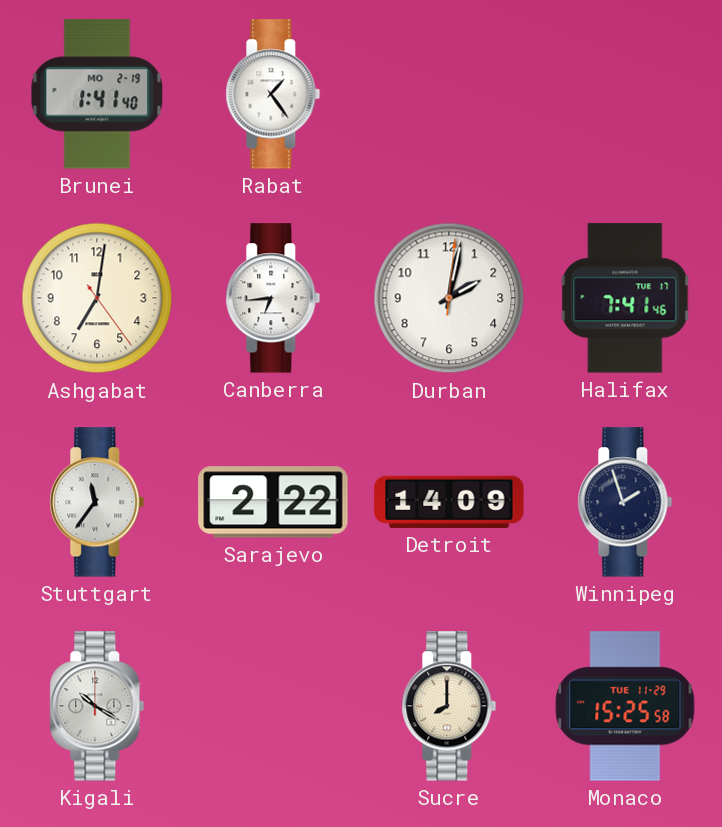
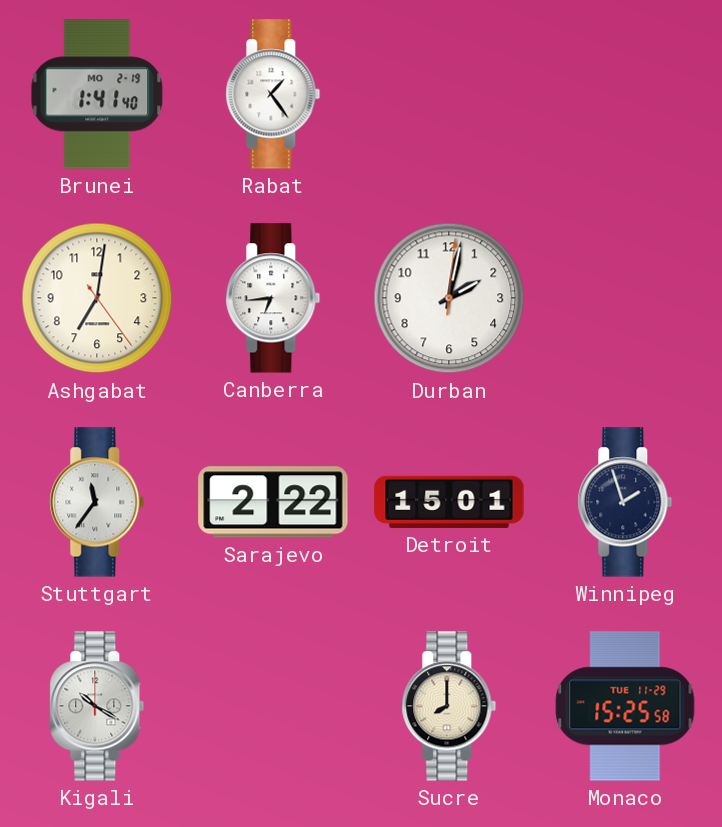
Halifax: 7:41 -> none (625, 298)
Detroit: 14:09 -> 15:01 (449, 502)
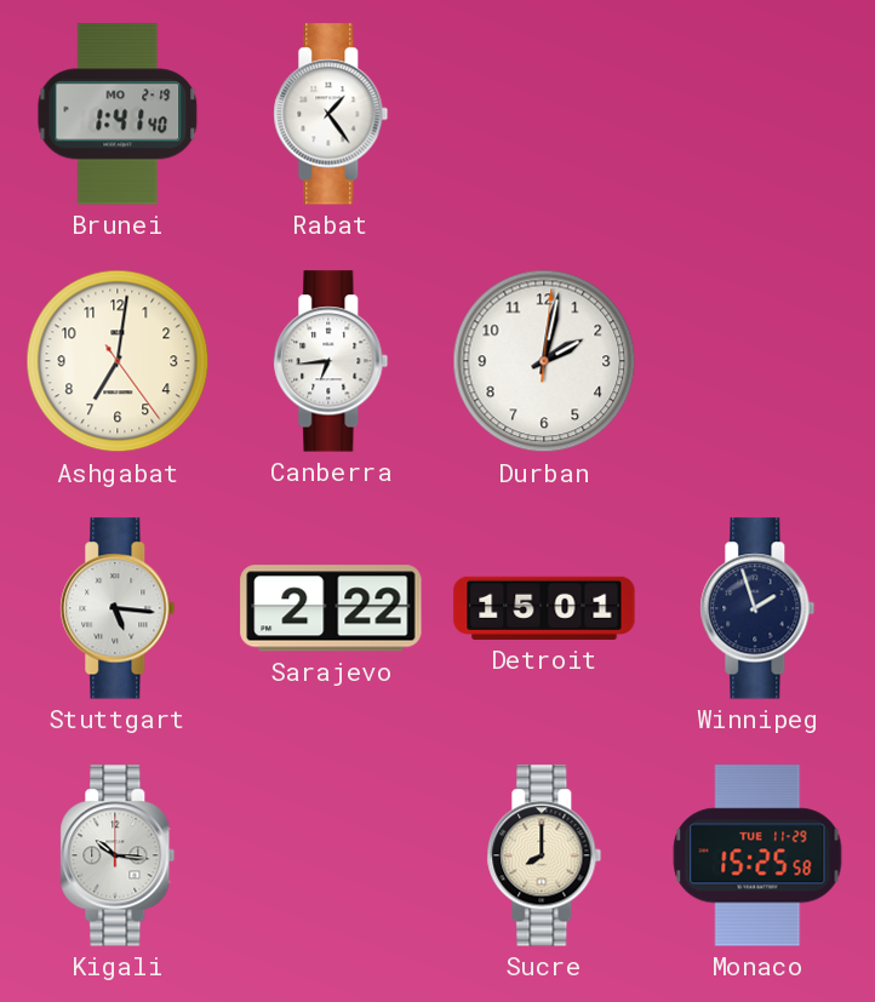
Stuttgart: 11:36 -> 5:16 (118, 608)
Kigali: 10:20 -> 10:16 (118, 855)
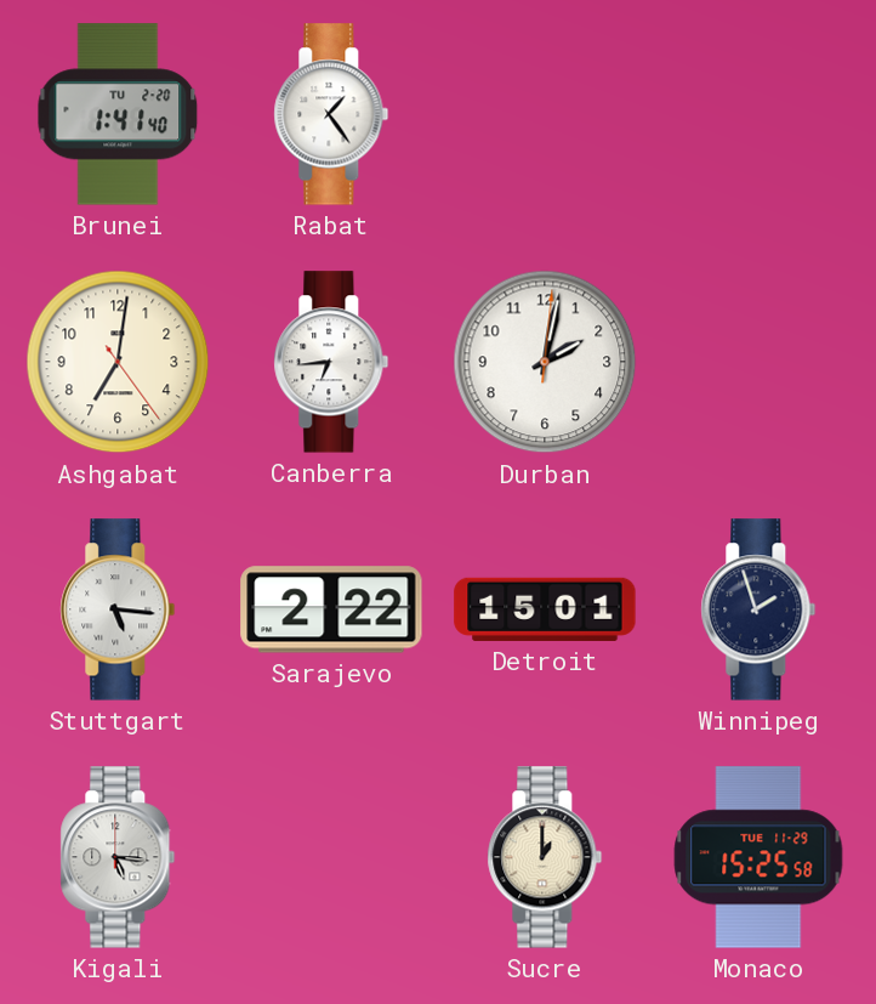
Brunei date: MO 2-19 -> TU 2-20 (118, 114)
Kigali: 10:16 -> 5:16 (118, 857)
Sucre: 8:00 -> 1:00 (545, 857)
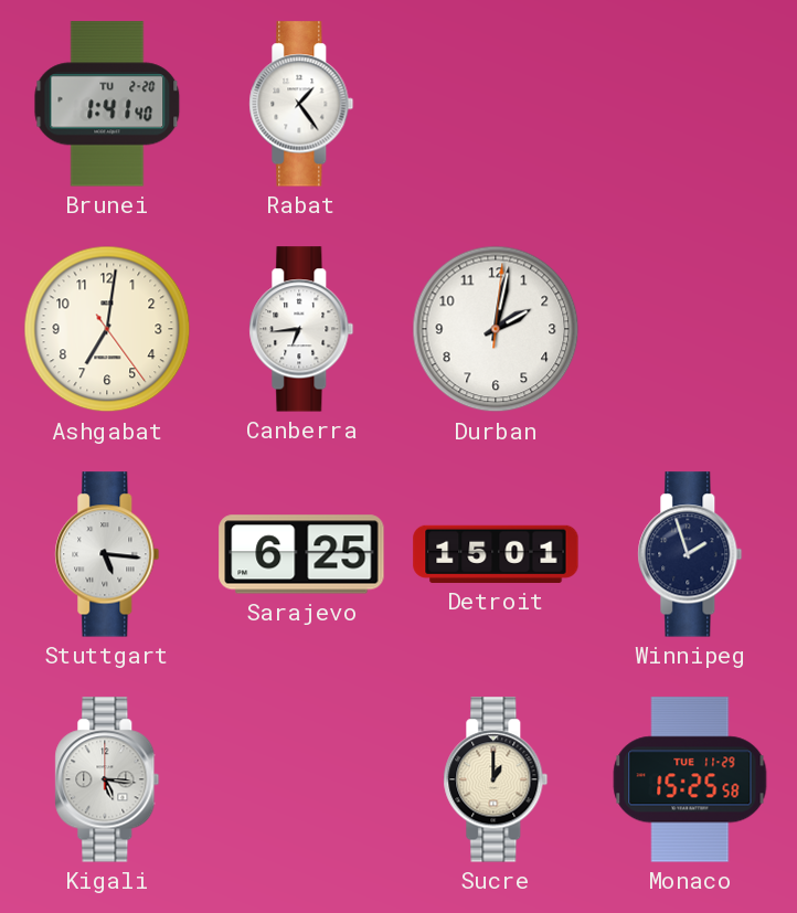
Sarajevo: 2:22 -> 6:25 (301, 554)
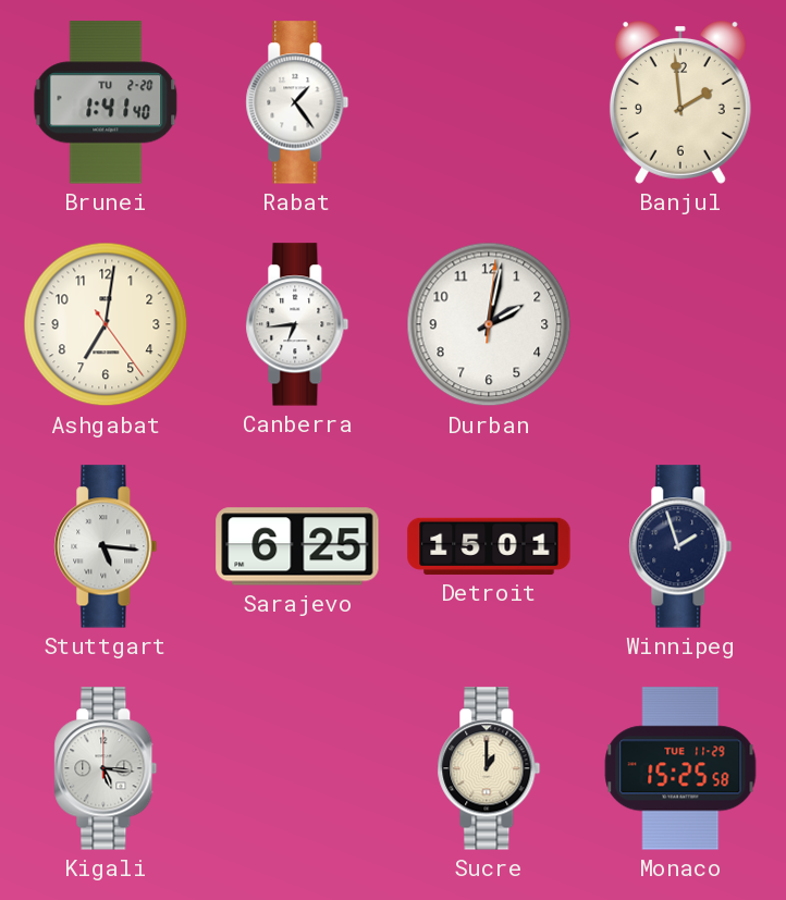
Banjul: none -> 1:59 (680, 103)
